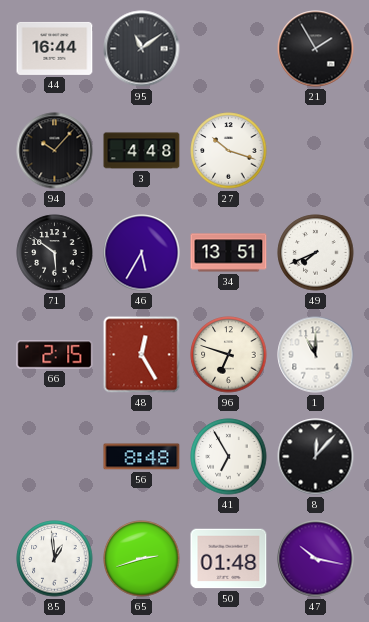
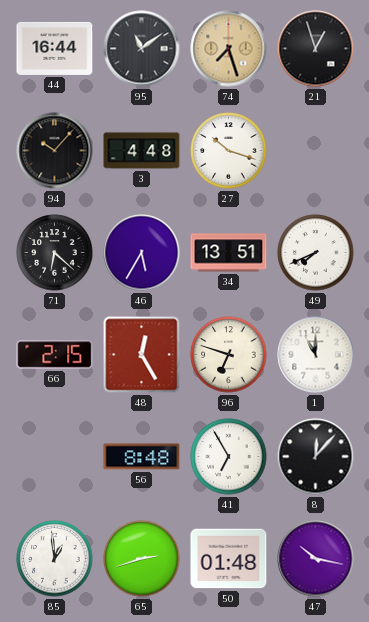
74: none -> 7:27 (229, 49)
21: 1:55 -> 12:57 (316, 49)
71: 5:51 -> 6:22 (55, 253)
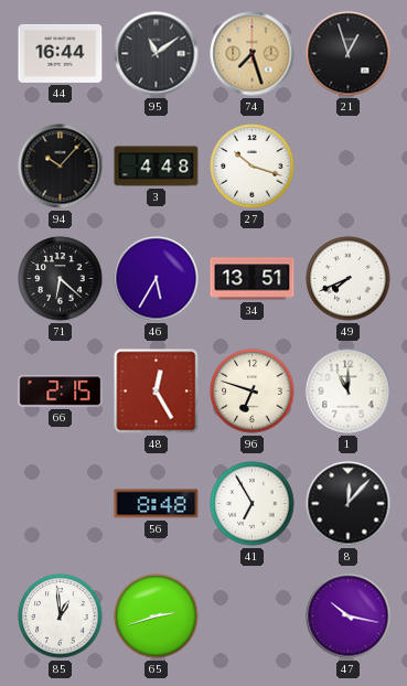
50: 01:48 -> none (229, 559)
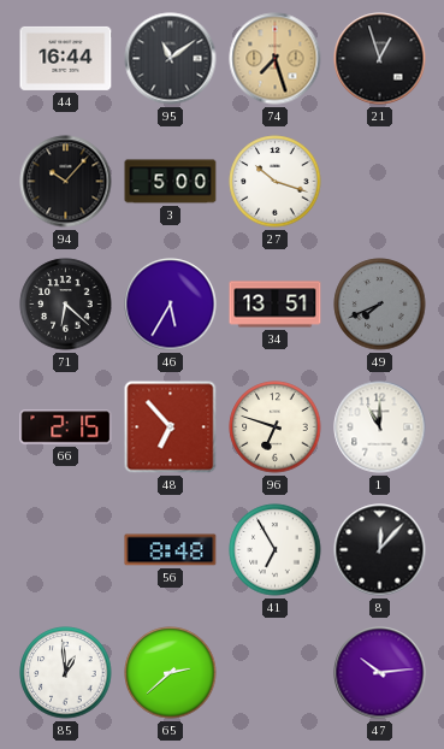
3: 4:48 -> 5:00 (171, 182)
49 dial: white -> grey (380, 305)
48: 12:25 -> 6:53 (171, 427)
65: 2:42 -> 2:38 (171, 673)
47: 10:17 -> 10:14 (380, 673)
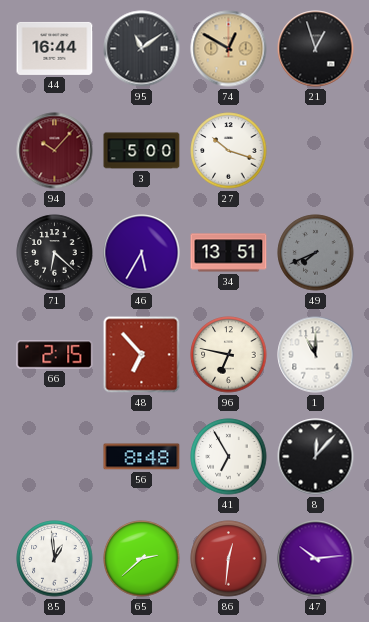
74: 7:27 -> 12:50 (229, 49)
94 dial: black -> burgundy (55, 151)
96: 6:48 -> 6:47 (229, 355)
86: none -> 12:31 (229, 559)
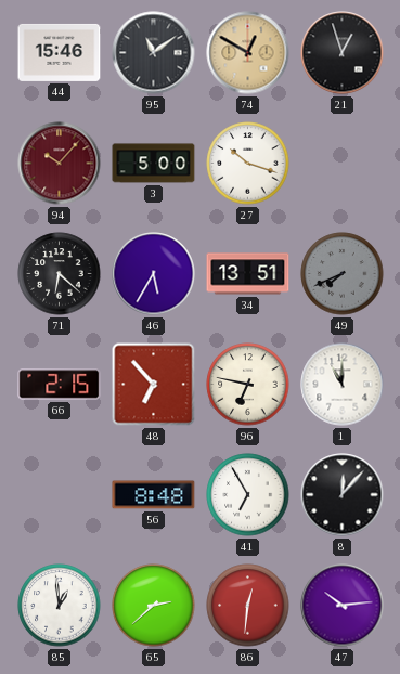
44: 16:44 -> 15:46 (60, 52)
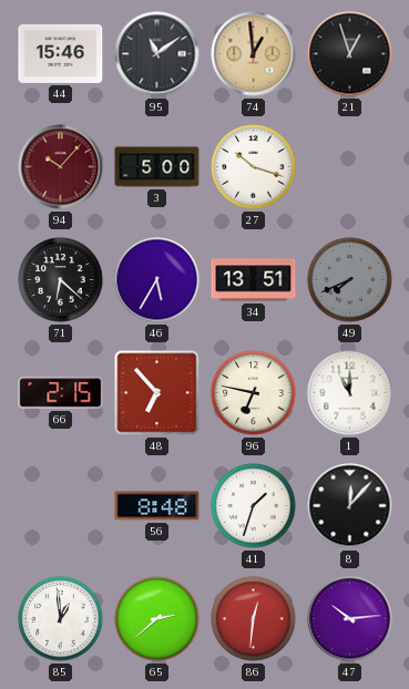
74: 12:50 -> 12:59 (254, 54)
41: 6:55 -> 1:33 (254, 506)
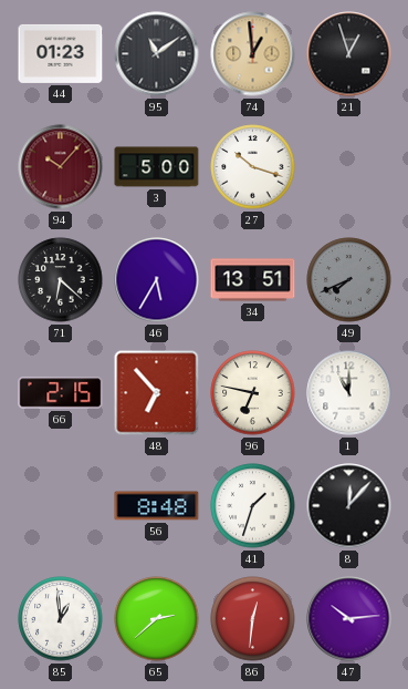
44: 15:46 -> 01:23 (61, 53)
